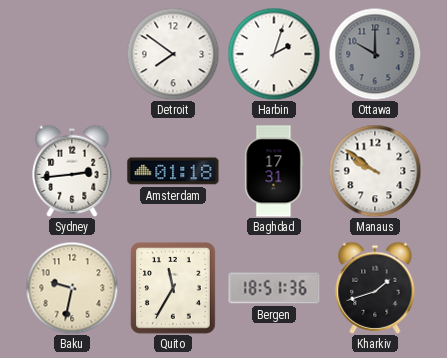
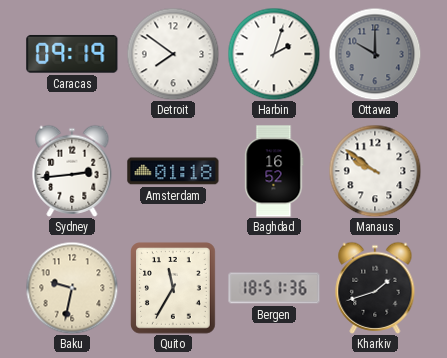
Caracas: none -> 09:19 (72, 54)
Baghdad: 17:31 -> 16:52 (274, 171)
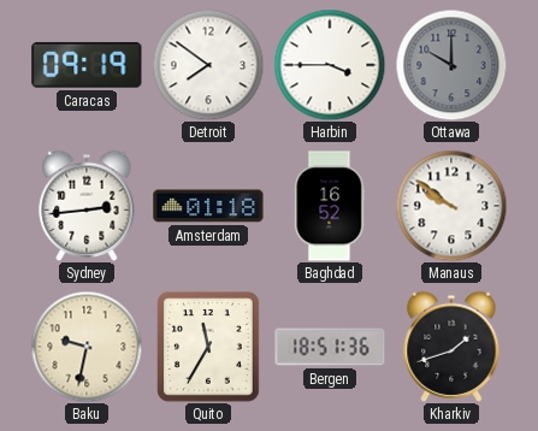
Harbin: 2:03 -> 3:45 (330, 65)
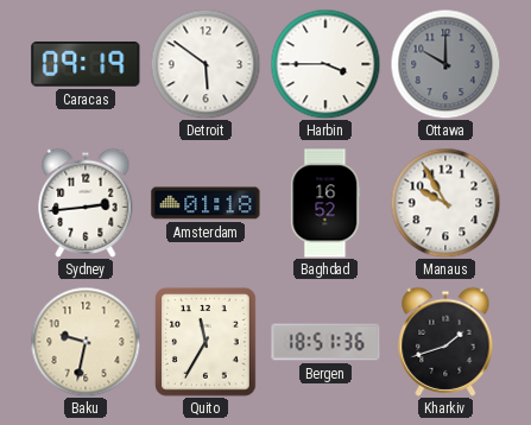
Detroit: 7:51 -> 5:51 (206, 64)
Manaus: 9:51 -> 9:55 (445, 203)
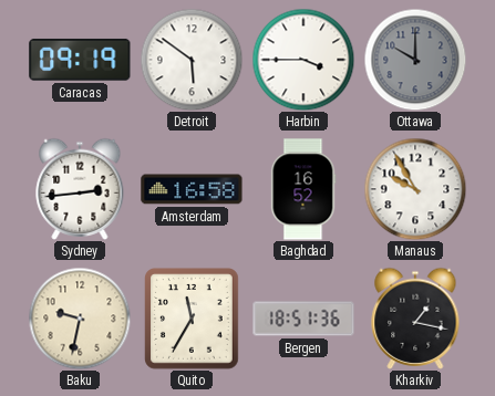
Amsterdam: 01:18 -> 16:58 (192, 189)
Kharkiv: 1:42 -> 1:17 (415, 319)
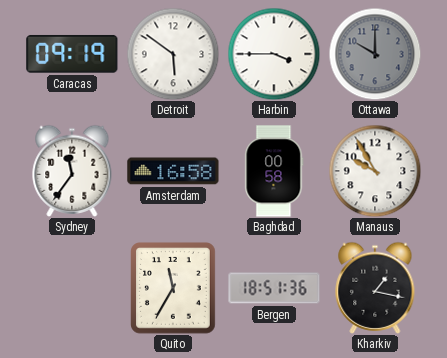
Sydney: 2:44 -> 11:36 (72, 171)
Baghdad: 16:52 -> 00:58 (274, 171)
Baku: 9:32 -> none (80, 319)
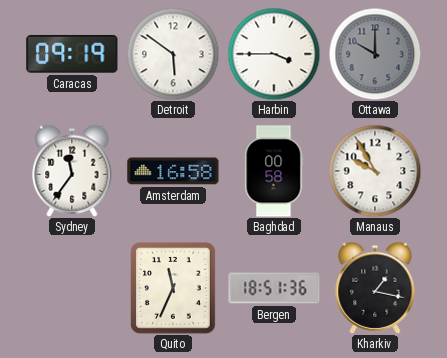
Quito: 11:35 -> 11:34 (174, 289)
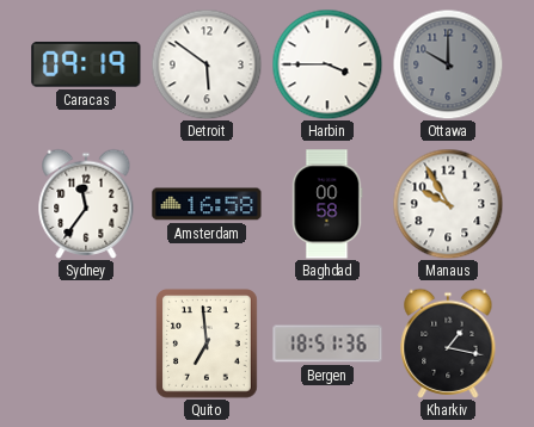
Quito: 11:34 -> 6:59 (208, 345)
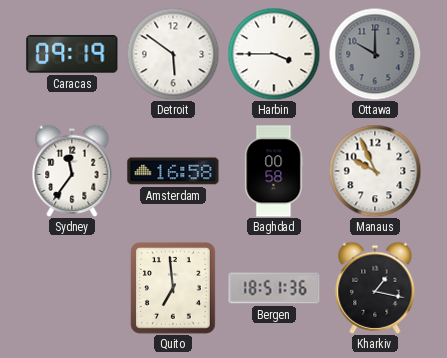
Manaus: 9:55 -> 9:56 (375, 171)
